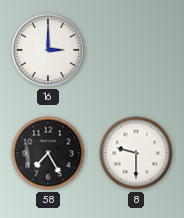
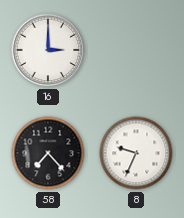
58: 7:25 -> 7:23 (48, 153)
8: 9:30 -> 9:34 (136, 153)
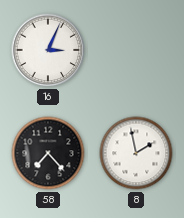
16: 3:00 -> 3:04 (48, 50)
8: 9:34 -> 1:58 (136, 153)
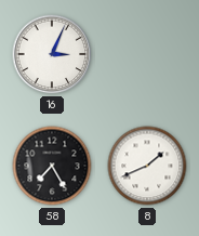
58: 7:23 -> 7:25 (52, 166)
8: 1:58 -> 1:41 (147, 166)
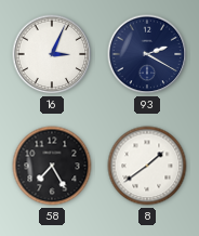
93: none -> 2:20 (147, 54)
8: 1:41 -> 1:39 (147, 166)
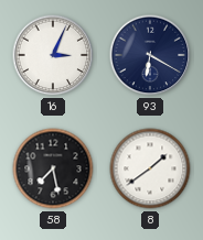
93: 2:20 -> 6:20 (150, 55)
58: 7:25 -> 7:28 (53, 168)
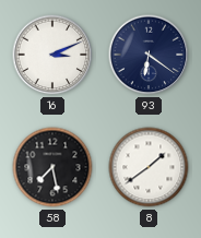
16: 3:04 -> 3:11 (52, 55)
93: 6:20 -> 6:21 (149, 55)
